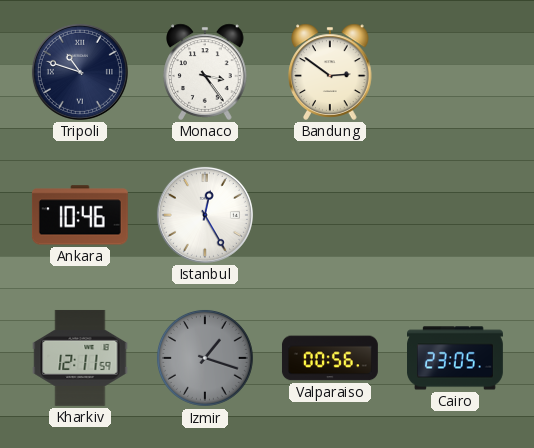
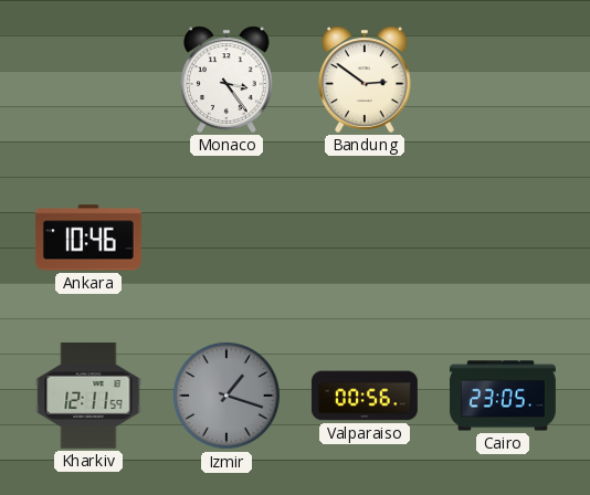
Tripoli: 10:48 -> none (80, 72)
Istanbul: 12:25 -> none (205, 215)
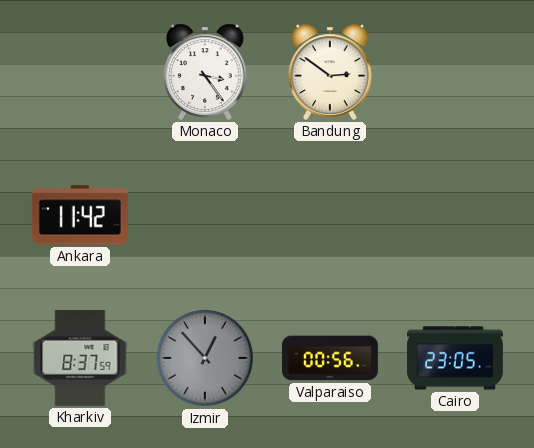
Ankara: 10:46 -> 11:42 (80, 215)
Kharkiv: 12:11 -> 8:37 (80, 358)
Izmir: 1:18 -> 12:53 (205, 358)
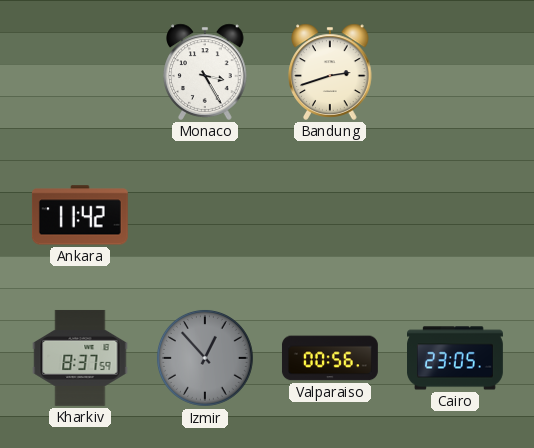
Monaco: 3:24 -> 3:25 (205, 72)
Bandung: 2:51 -> 2:42 (330, 72)
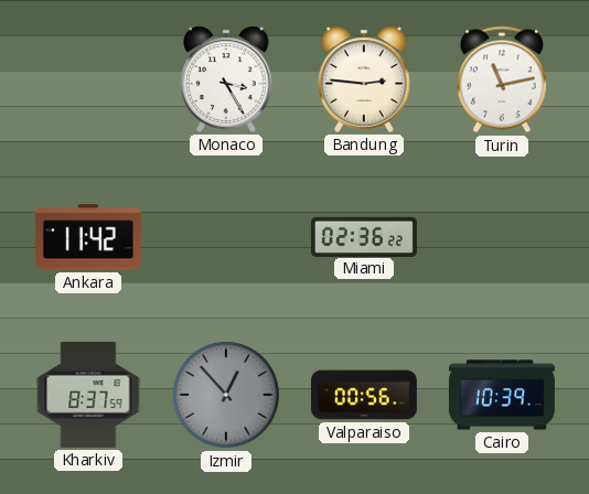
Bandung: 2:42 -> 2:46 (364, 79)
Turin: none -> 11:13 (502, 79)
Miami: none -> 02:36 (364, 236)
Cairo: 23:05 -> 10:39 (503, 395)
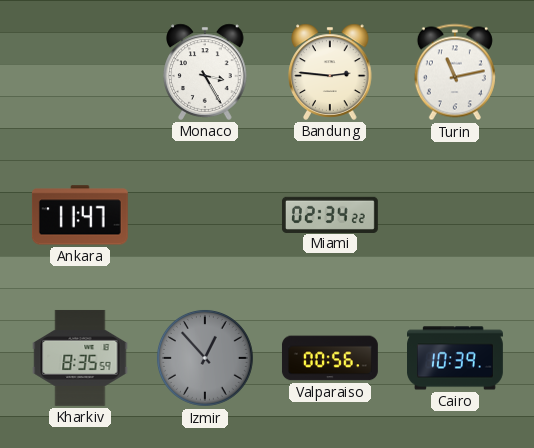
Ankara: 11:42 -> 11:47 (80, 215)
Miami: 02:36 -> 02:34 (330, 214)
Kharkiv: 8:37 -> 8:35 (80, 358)
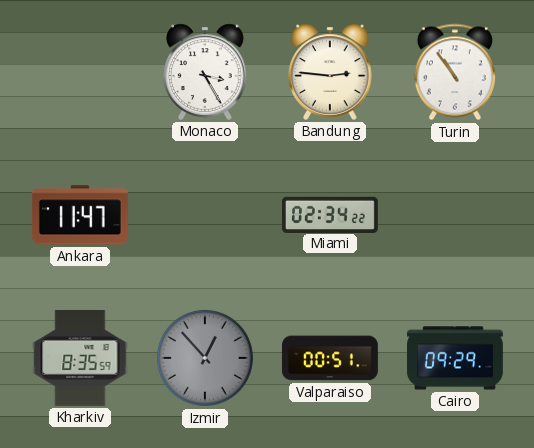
Turin: 11:13 -> 10:54 (455, 72)
Valparaiso: 00:56 -> 00:51 (330, 358)
Cairo: 10:39 -> 09:29 (456, 358)
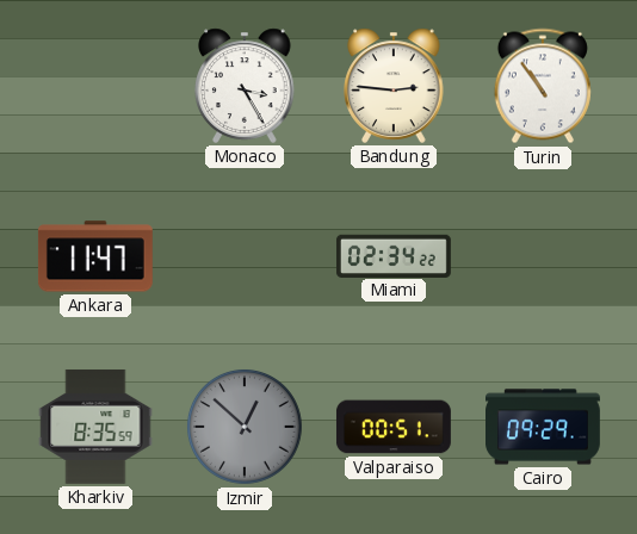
Izmir: 12:53 -> 12:52 (245, 427)
